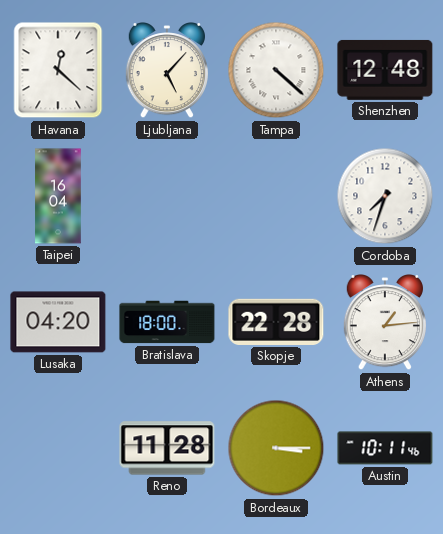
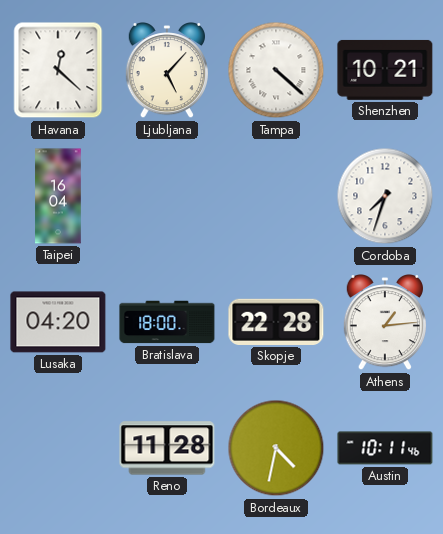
Shenzhen: 12:48 -> 10:21 (385, 70)
Bordeaux: 3:15 -> 4:32 (276, 448)
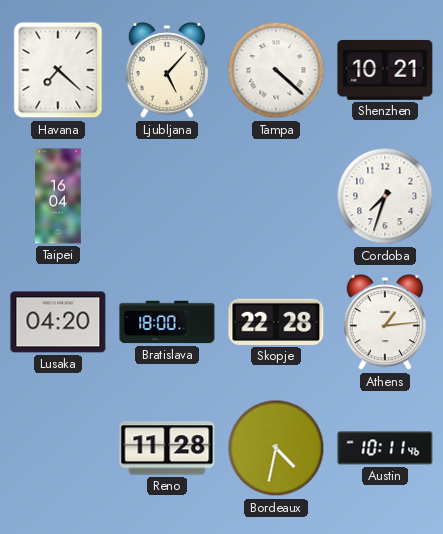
Havana: 12:22 -> 7:22 (58, 70)
